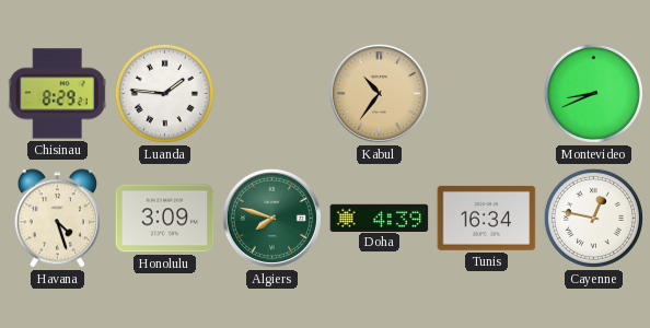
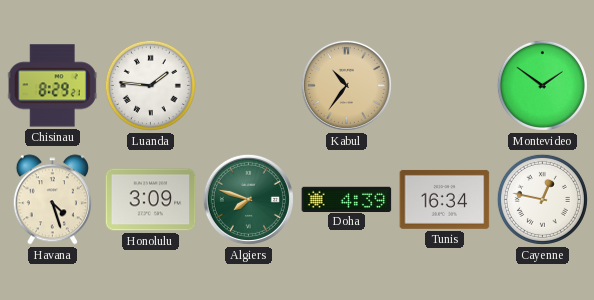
Montevideo: 8:41 -> 1:51 (542, 85)
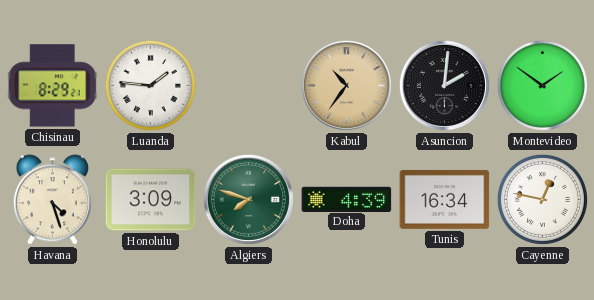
Asuncion: none -> 2:01 (444, 85)
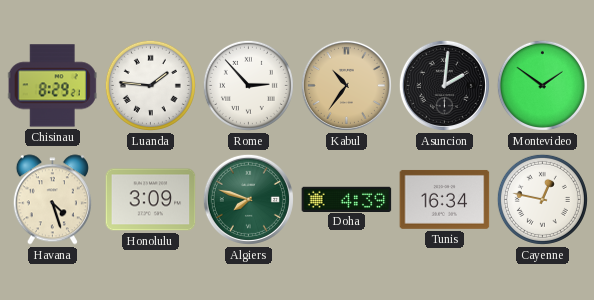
Rome: none -> 2:53 (248, 85)
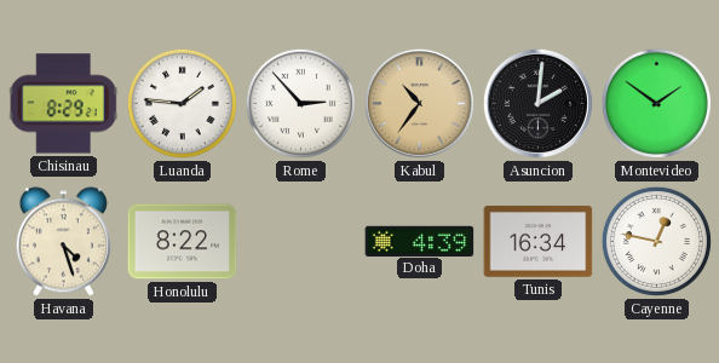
Honolulu: 3:09 -> 8:22 (183, 242)
Algiers: 7:48 -> none (248, 199)
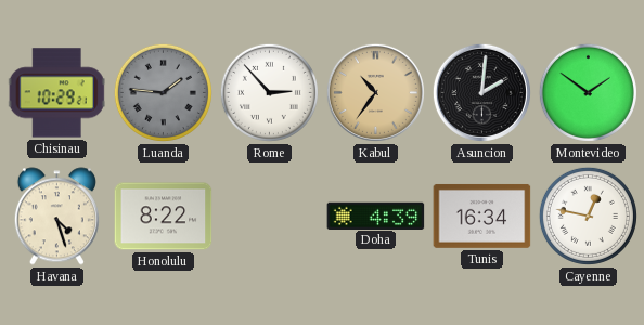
Chisinau: 8:29 -> 10:29 (56, 93)
Luanda dial: white -> grey (163, 92)
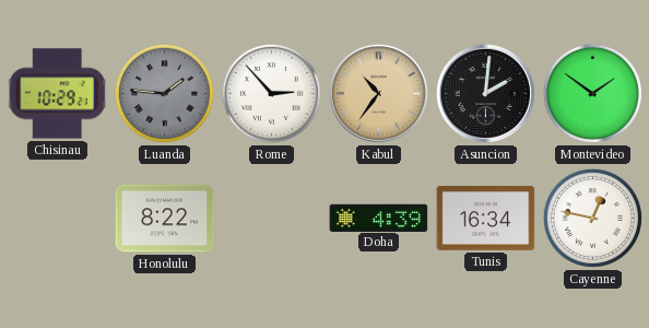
Havana: 4:27 -> none (56, 217)
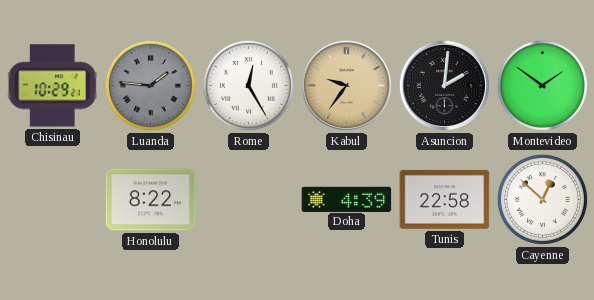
Rome: 2:53 -> 12:25 (248, 85)
Kabul: 10:36 -> 9:36 (346, 85)
Tunis: 16:34 -> 22:58 (445, 199)
Cayenne: 12:47 -> 12:52 (542, 199)
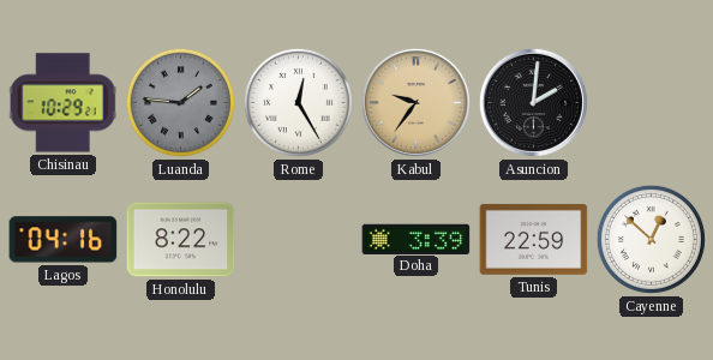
Montevideo: 1:51 -> none (542, 85)
Lagos: none -> 04:16 (64, 240)
Doha: 4:39 -> 3:39 (417, 239)
Tunis: 22:58 -> 22:59 (534, 239)
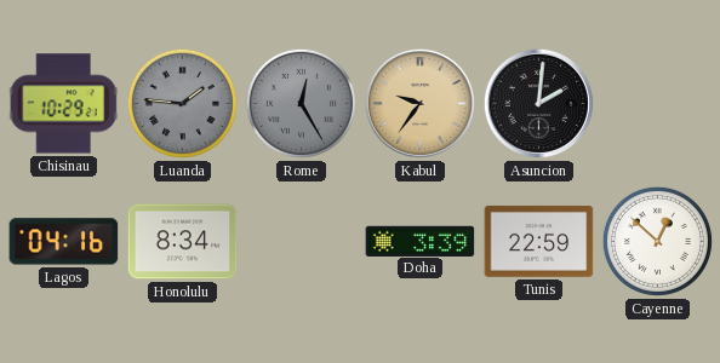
Rome dial: white -> grey (301, 103)
Honolulu: 8:22 -> 8:34 (183, 242)
